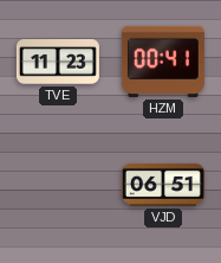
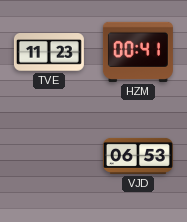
VJD: 06:51 -> 06:53 (138, 156)
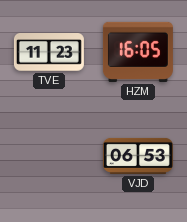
HZM: 00:41 -> 16:05 (138, 52)
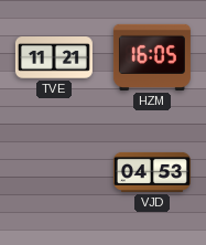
TVE: 11:23 -> 11:21 (54, 58)
VJD: 06:53 -> 04:53 (152, 172)
